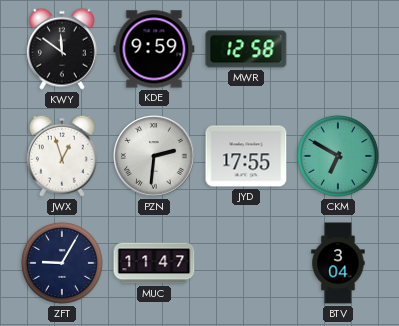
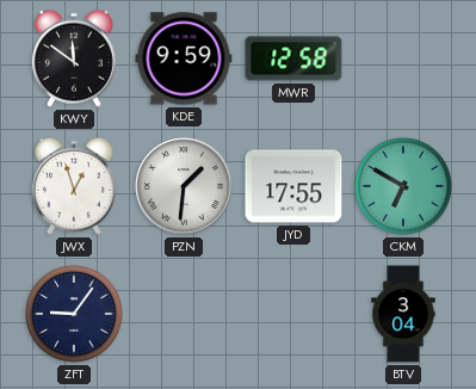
PZN: 2:31 -> 1:31 (184, 186)
ZFT: 9:05 -> 9:06 (75, 315)
MUC: 11:47 -> none (154, 263)
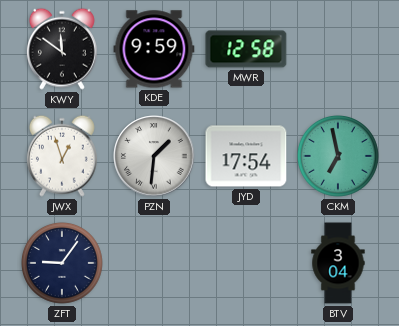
JYD: 17:55 -> 17:54 (246, 156)
CKM: 6:50 -> 6:58 (339, 157)
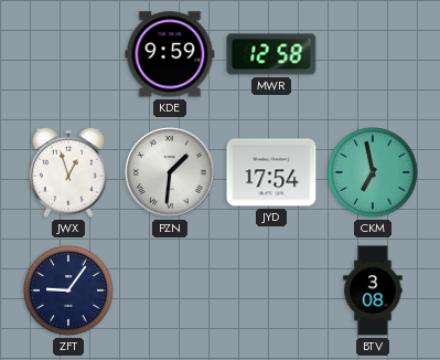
KWY: 11:51 -> none (62, 49)
BTV: 3:04 -> 3:08 (373, 290)
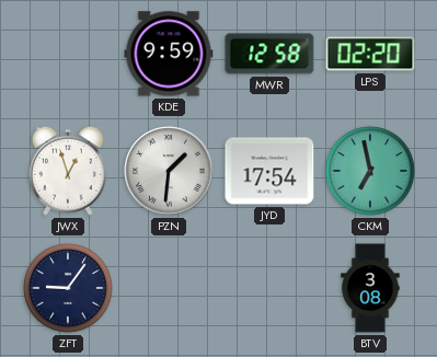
LPS: none -> 02:20 (370, 54)
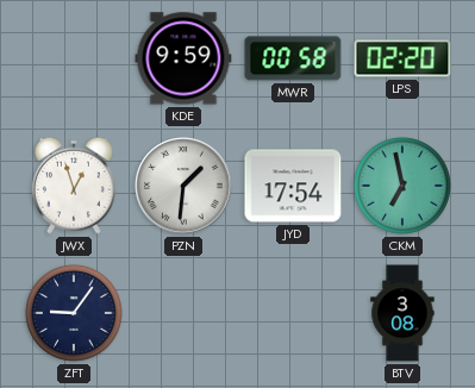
MWR: 12:58 -> 00:58 (293, 58)
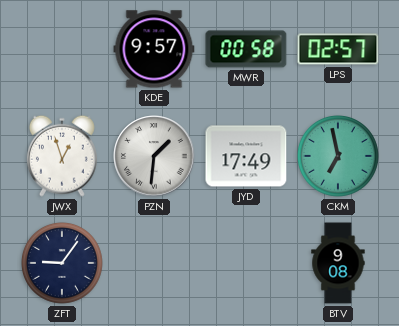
KDE: 9:59 -> 9:57 (154, 49)
LPS: 02:20 -> 02:57 (338, 49)
JYD: 17:54 -> 17:49 (246, 156)
BTV: 3:08 -> 9:08 (338, 263)
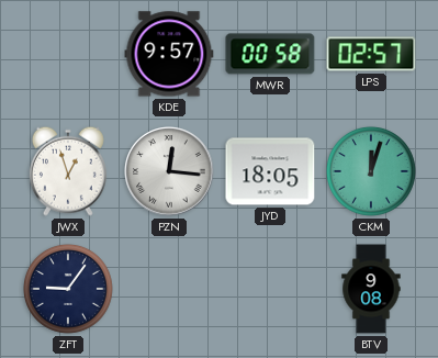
PZN: 1:31 -> 12:16 (169, 171)
JYD: 17:49 -> 18:05 (270, 171)
CKM: 6:58 -> 12:03 (372, 172)
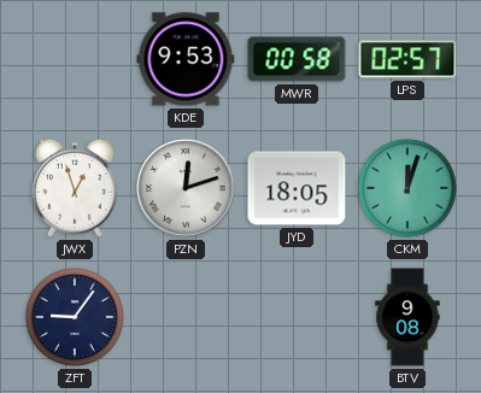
KDE: 9:57 -> 9:53 (186, 59)
PZN: 12:16 -> 12:12 (186, 188)
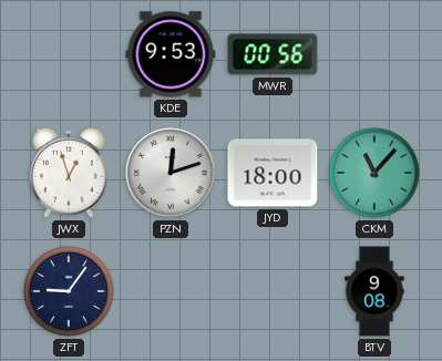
MWR: 00:58 -> 00:56 (273, 54)
LPS: 02:57 -> none (407, 59)
JYD: 18:05 -> 18:00 (273, 173)
CKM: 12:03 -> 11:07 (376, 174)
